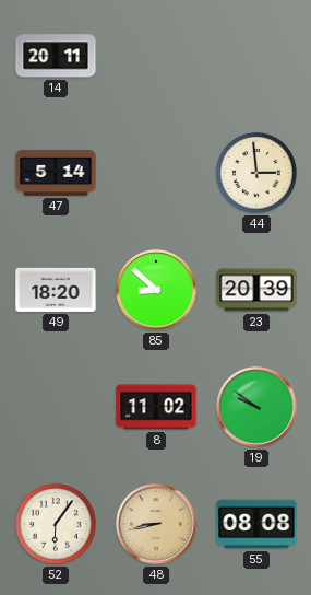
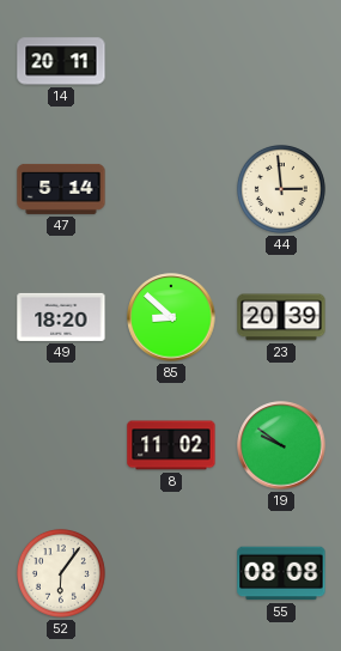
48: 8:43 -> none (156, 524)
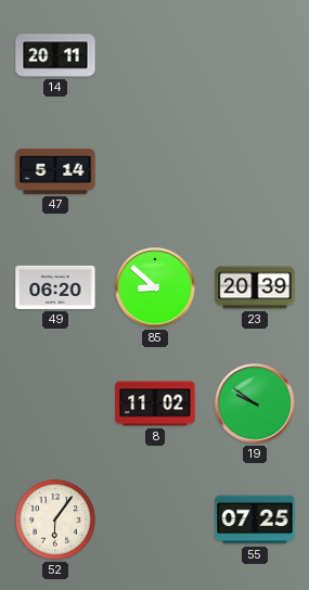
44: 2:59 -> none (281, 189)
49: 18:20 -> 06:20 (55, 287)
55: 08:08 -> 07:25 (255, 520)
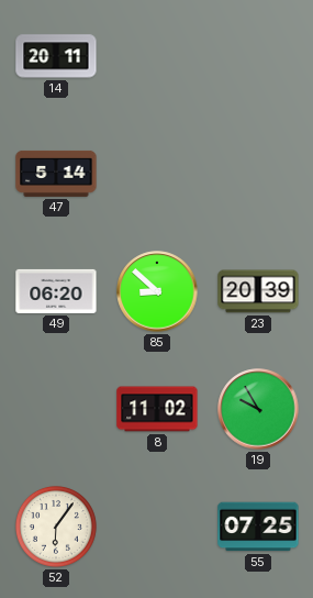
19: 9:51 -> 9:55 (258, 409)
